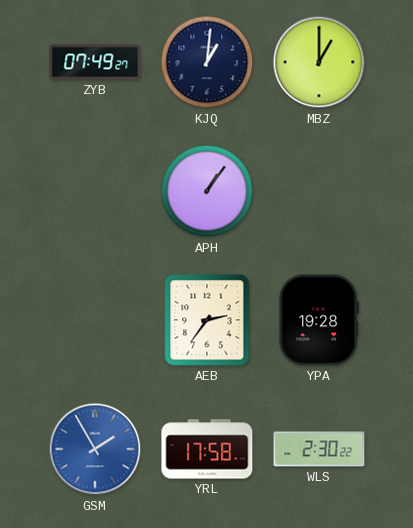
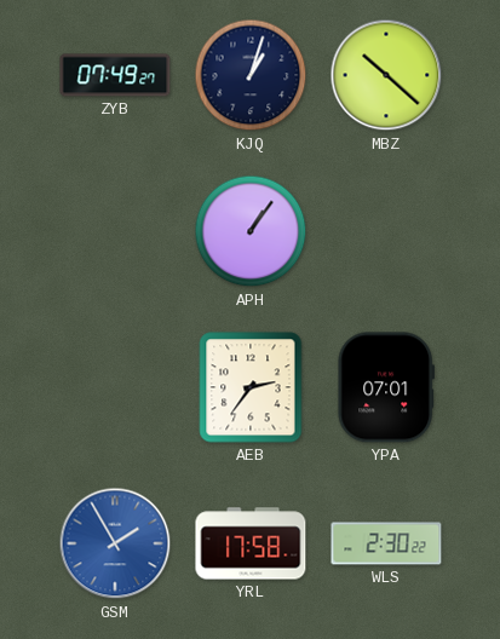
KJQ: 1:01 -> 1:03 (251, 75)
MBZ: 1:00 -> 10:22 (386, 75)
YPA: 19:28 -> 07:01 (385, 387)
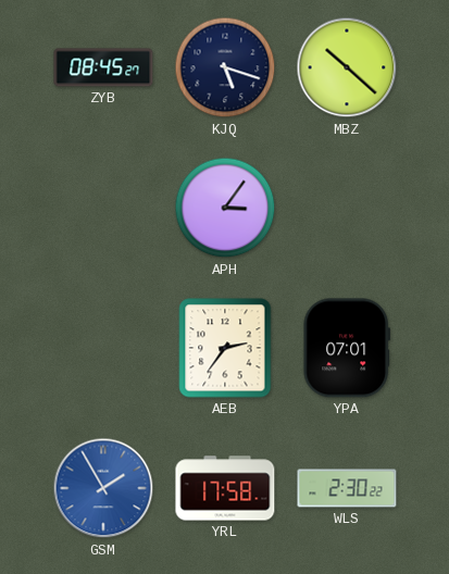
ZYB: 07:49 -> 08:45 (103, 67)
KJQ: 1:03 -> 5:18 (225, 67)
APH: 1:06 -> 3:06 (225, 208)
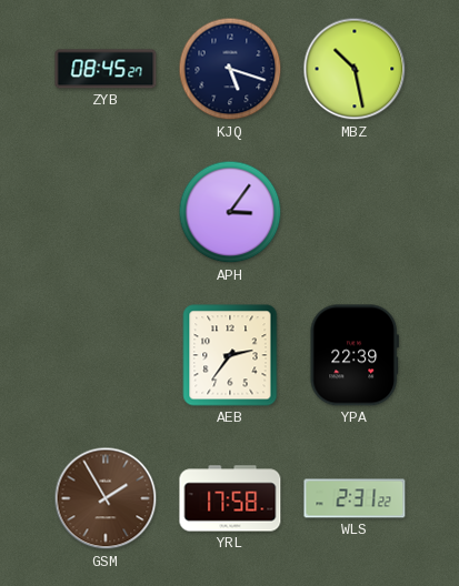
MBZ: 10:22 -> 10:28 (355, 69)
YPA: 07:01 -> 22:39 (353, 355)
GSM dial: blue -> brown (106, 498)
WLS: 2:30 -> 2:31 (355, 498)
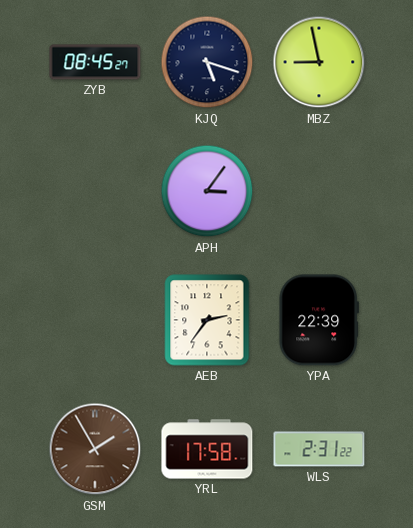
MBZ: 10:28 -> 8:58 (319, 62)
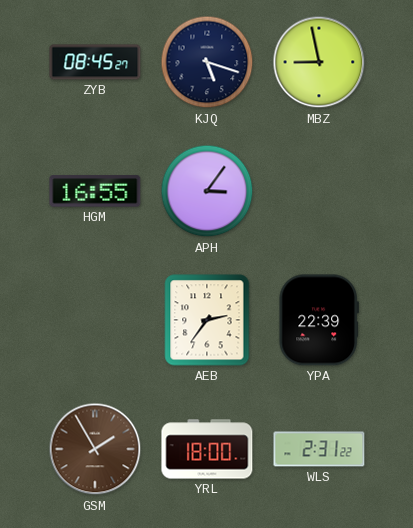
HGM: none -> 16:55 (95, 191)
YRL: 17:58 -> 18:00 (207, 449)
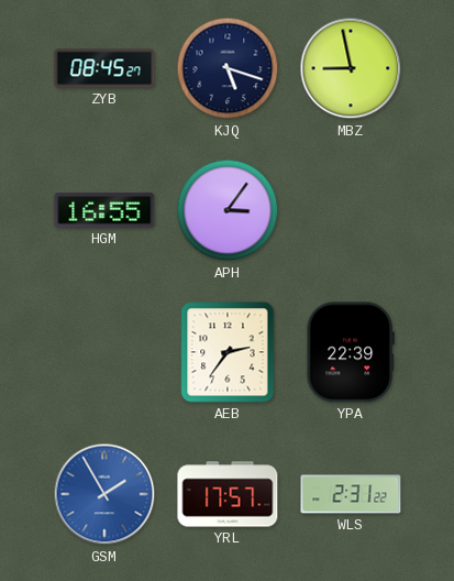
GSM dial: brown -> blue (104, 494)
YRL: 18:00 -> 17:57 (228, 494)
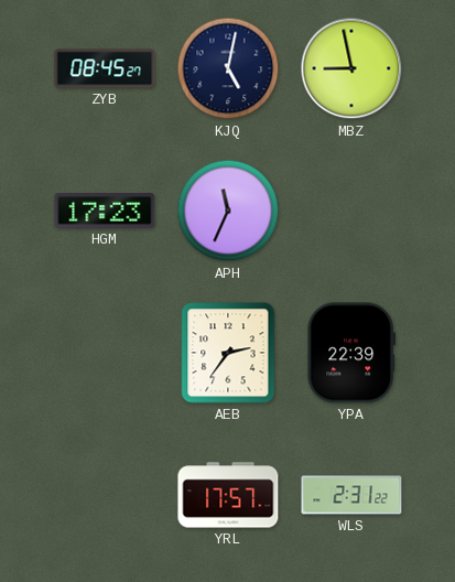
KJQ: 5:18 -> 5:02 (228, 68)
HGM: 16:55 -> 17:23 (105, 211)
APH: 3:06 -> 11:34 (228, 211)
GSM: 1:55 -> none (104, 494)
